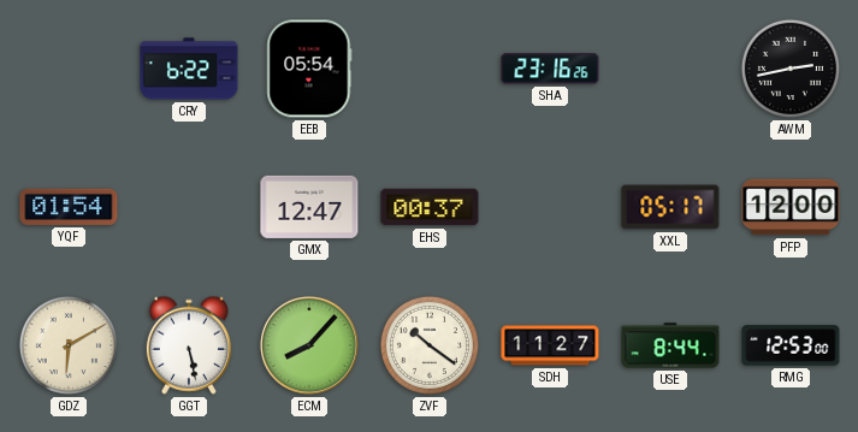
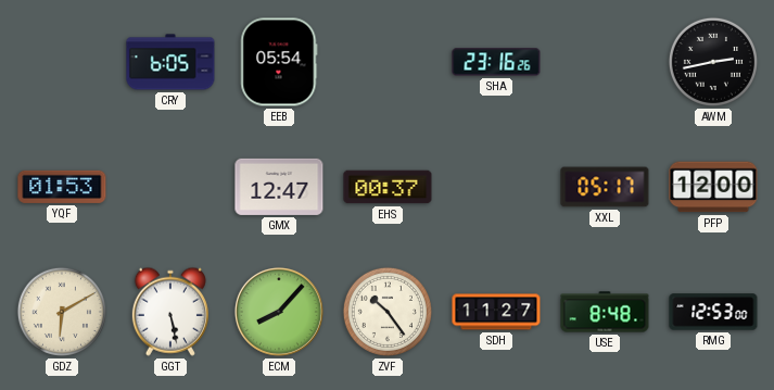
CRY: 6:22 -> 6:05 (170, 62)
YQF: 01:54 -> 01:53 (62, 187)
ZVF: 10:21 -> 10:24 (388, 312)
USE: 8:44 -> 8:48 (605, 312)
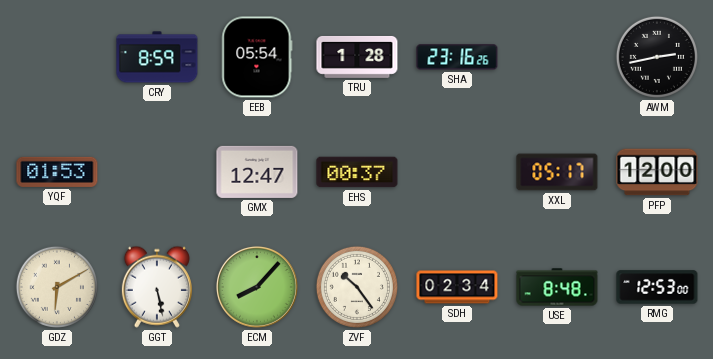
CRY: 6:05 -> 8:59 (157, 57)
TRU: none -> 1:28 (357, 57)
SDH: 11:27 -> 02:34 (457, 287)
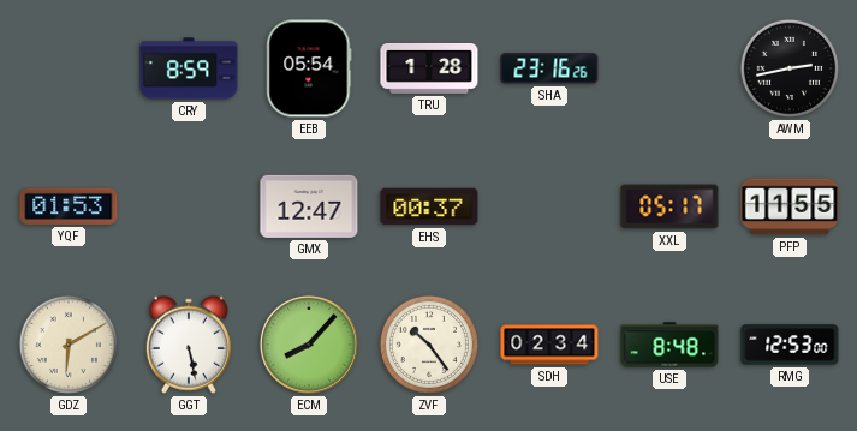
PFP: 12:00 -> 11:55 (790, 206)
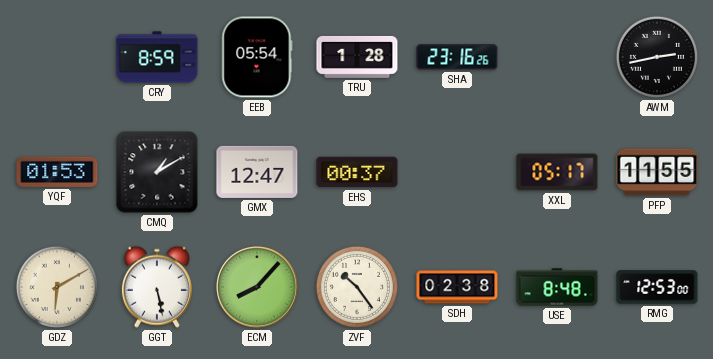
CMQ: none -> 1:10 (157, 172)
SDH: 02:34 -> 02:38 (457, 287)
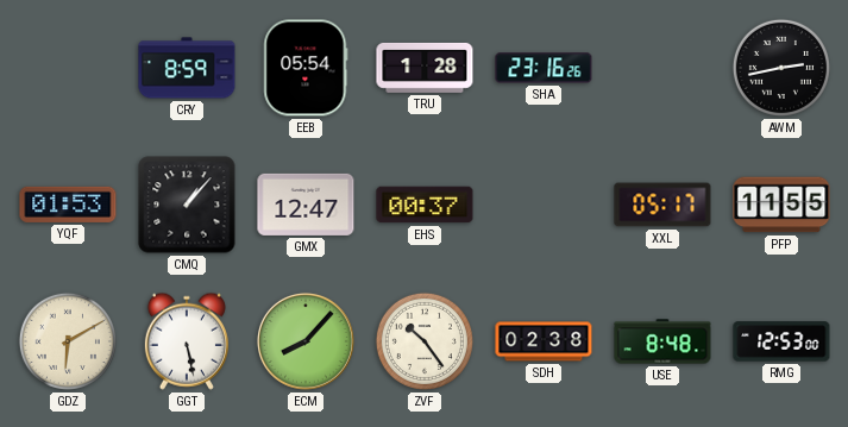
CMQ: 1:10 -> 1:07 (187, 205)
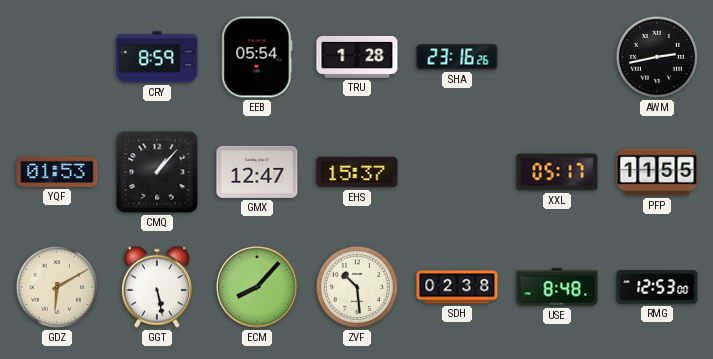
EHS: 00:37 -> 15:37 (357, 172)
ZVF: 10:24 -> 10:29 (357, 287)
